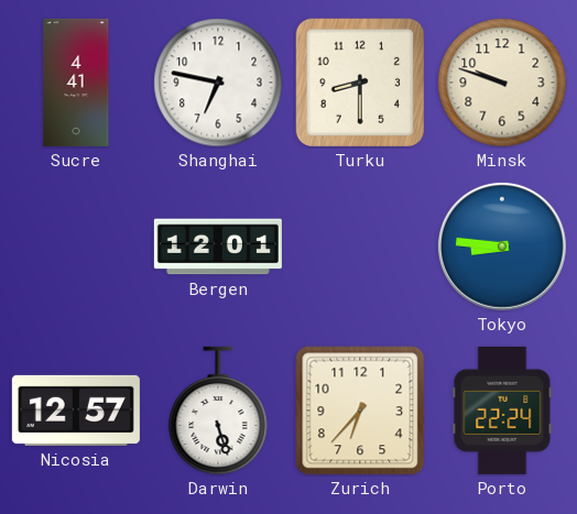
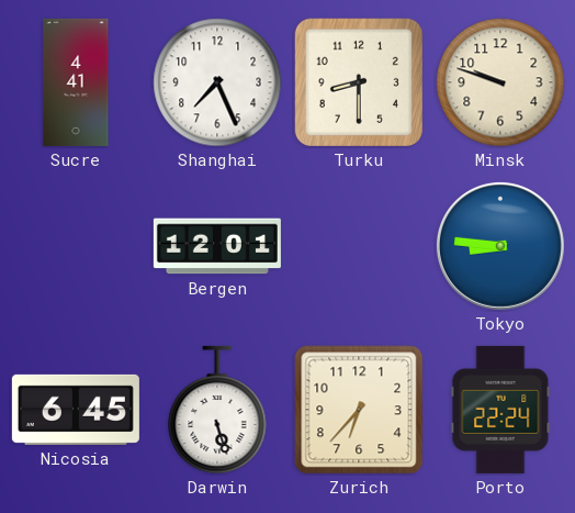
Shanghai: 6:47 -> 7:26 (217, 82)
Nicosia: 12:57 -> 6:45 (76, 410)
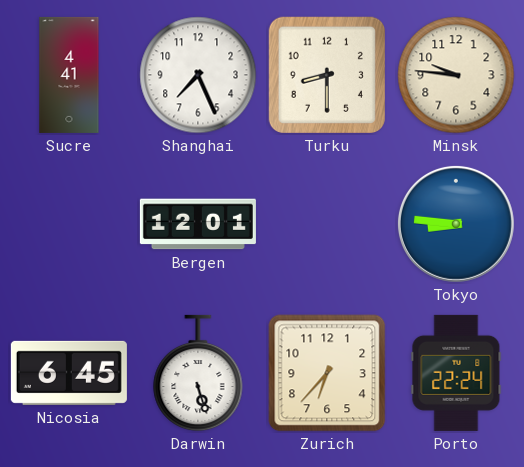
Minsk: 9:48 -> 9:46 (456, 75)
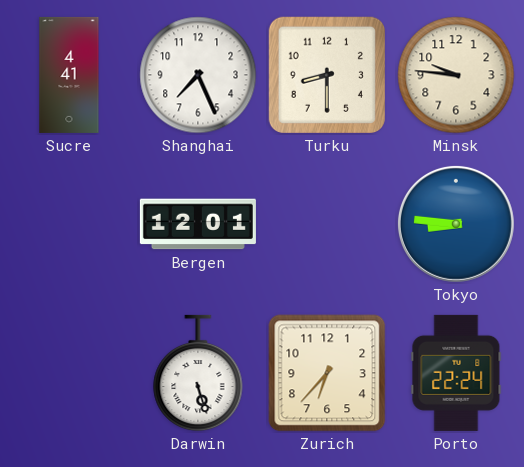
Nicosia: 6:45 -> none (69, 373)
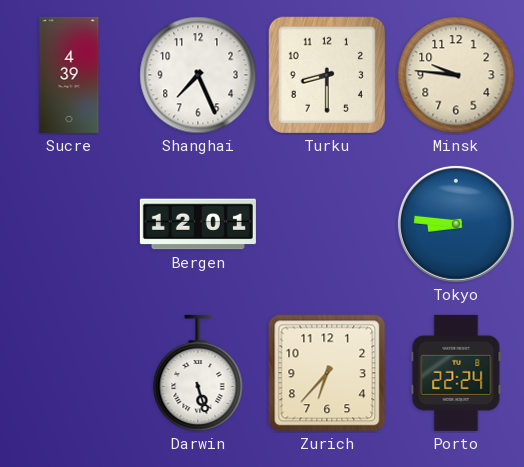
Sucre: 4:41 -> 4:39 (69, 75)
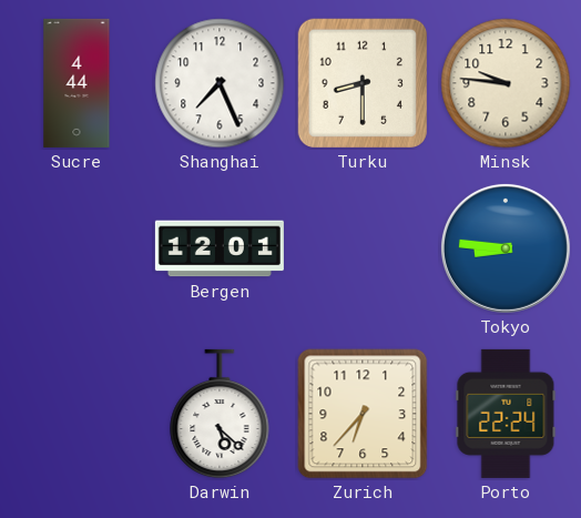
Sucre: 4:39 -> 4:44 (77, 83)
Darwin: 5:27 -> 5:22 (220, 414)
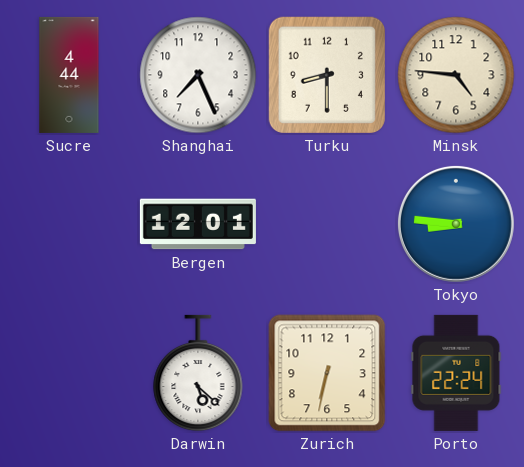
Minsk: 9:46 -> 4:46 (456, 75)
Zurich: 6:37 -> 6:32 (327, 373)
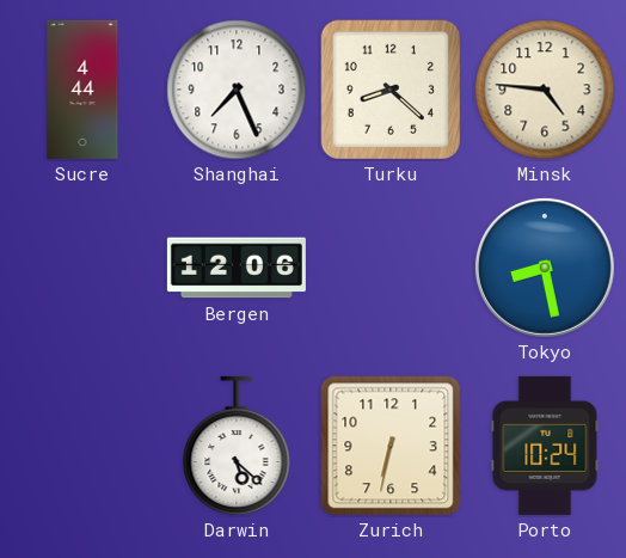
Turku: 8:30 -> 8:22 (391, 90)
Bergen: 12:01 -> 12:06 (237, 268)
Tokyo: 8:46 -> 8:28 (545, 268)
Porto: 22:24 -> 10:24 (545, 446)
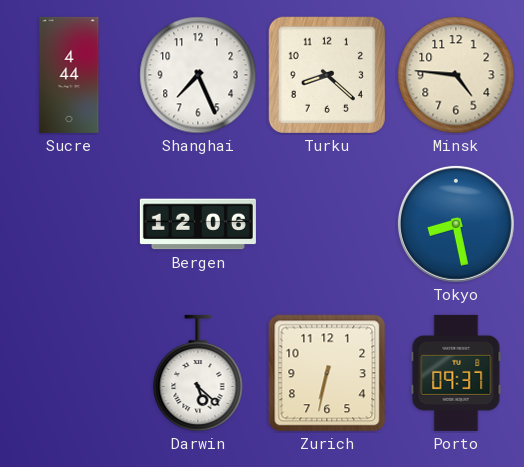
Porto: 10:24 -> 09:37 (456, 373)
